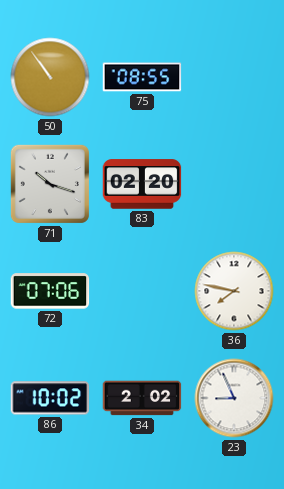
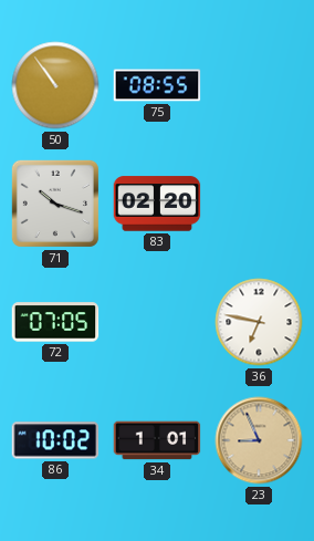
72: 07:06 -> 07:05 (55, 322)
36: 7:47 -> 6:47 (259, 322)
34: 2:02 -> 1:01 (157, 440)
23 dial: white -> champagne (259, 440)
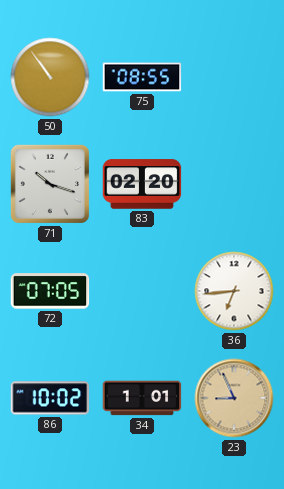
36: 6:47 -> 6:44 (234, 291)
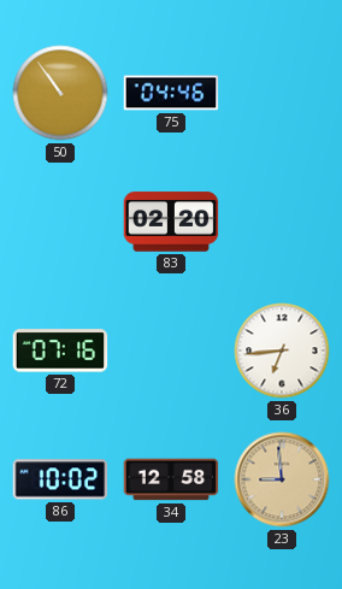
75: 08:55 -> 04:46 (171, 93)
71: 10:18 -> none (50, 184)
72: 07:05 -> 07:16 (60, 351)
34: 1:01 -> 12:58 (171, 479)
23: 8:56 -> 8:59 (282, 479)
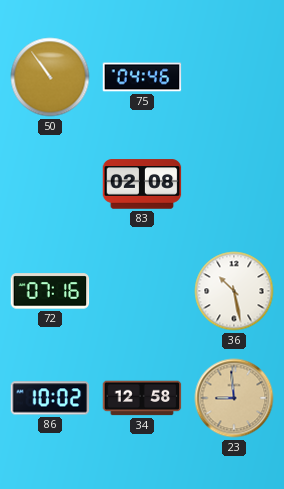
83: 02:20 -> 02:08 (142, 184)
36: 6:44 -> 10:28 (234, 291)
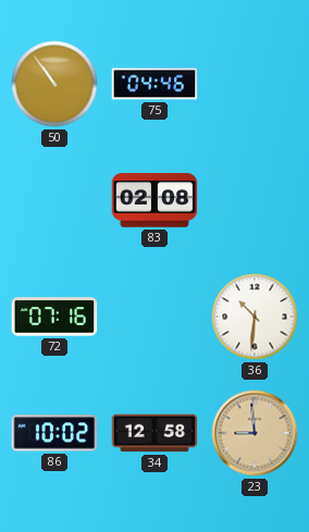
36: 10:28 -> 10:31 (255, 317)
